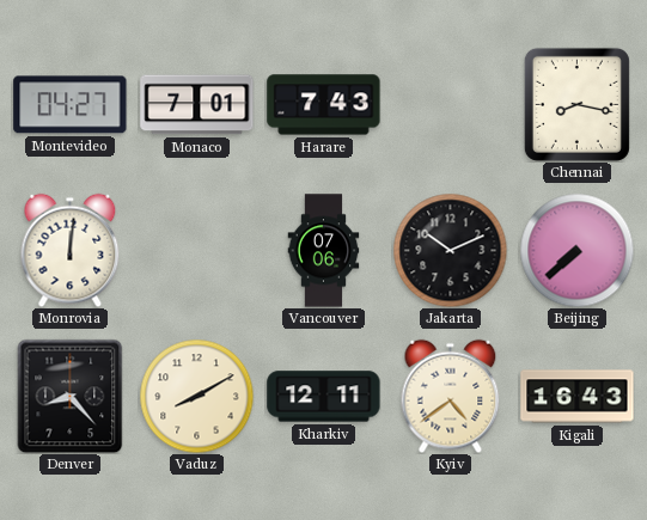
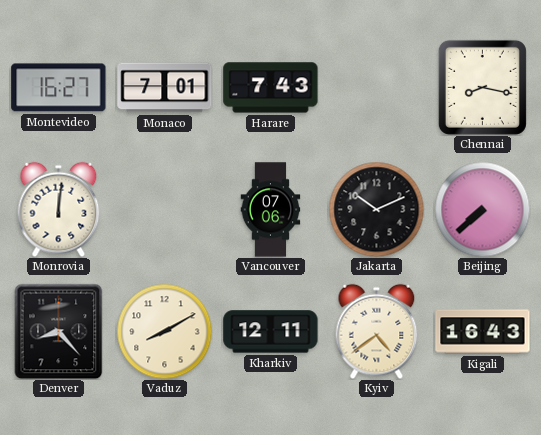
Montevideo: 04:27 -> 16:27 (59, 88)
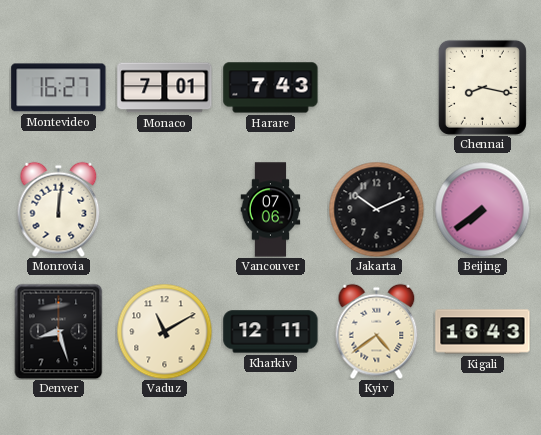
Beijing: 7:38 -> 7:39 (482, 209)
Denver: 8:23 -> 8:27 (59, 331)
Vaduz: 8:10 -> 11:10 (164, 331)
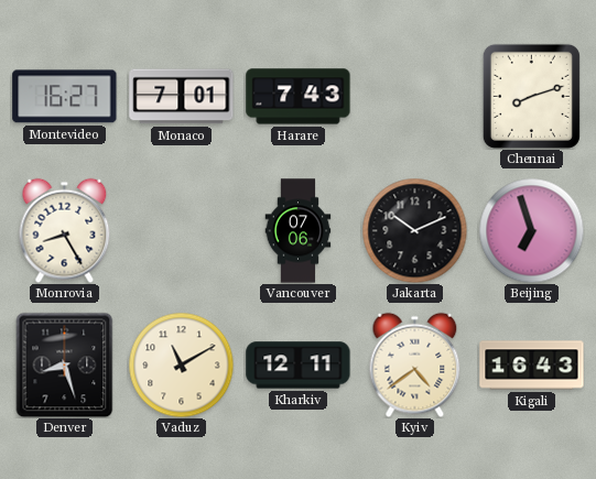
Chennai: 8:17 -> 8:12 (531, 96)
Monrovia: 12:01 -> 8:25 (65, 230)
Beijing: 7:39 -> 6:57 (531, 230)
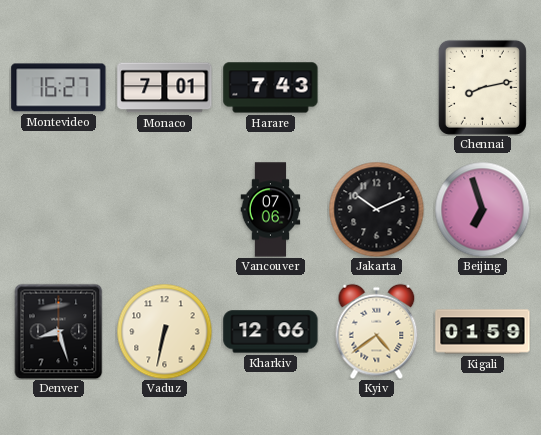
Chennai: 8:12 -> 8:13 (482, 87)
Monrovia: 8:25 -> none (65, 230)
Vaduz: 11:10 -> 6:32 (164, 331)
Kharkiv: 12:11 -> 12:06 (271, 332)
Kigali: 16:43 -> 01:59 (483, 332)
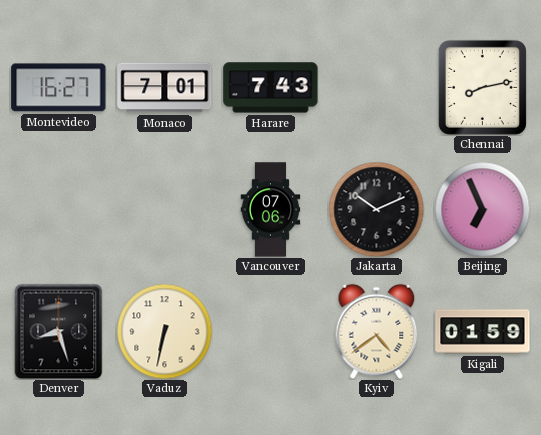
Beijing: 6:57 -> 6:56 (482, 209)
Kharkiv: 12:06 -> none (271, 332)
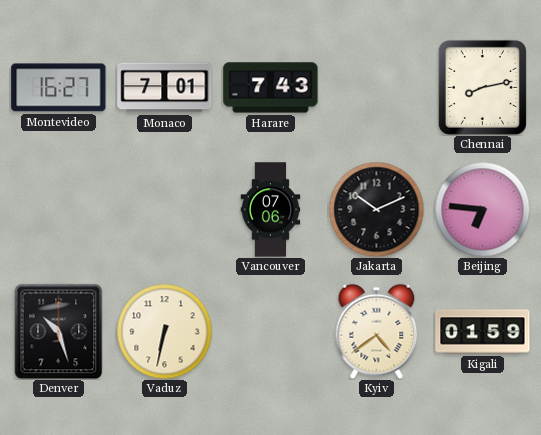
Beijing: 6:56 -> 6:46 (482, 209)
Denver: 8:27 -> 10:27 (59, 331)
